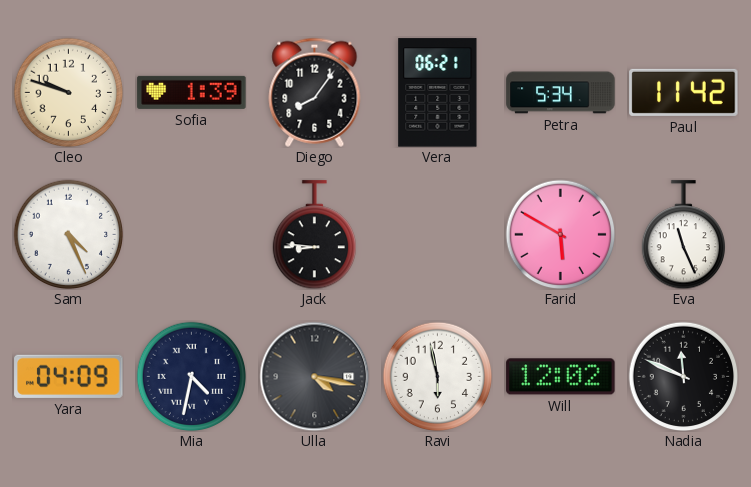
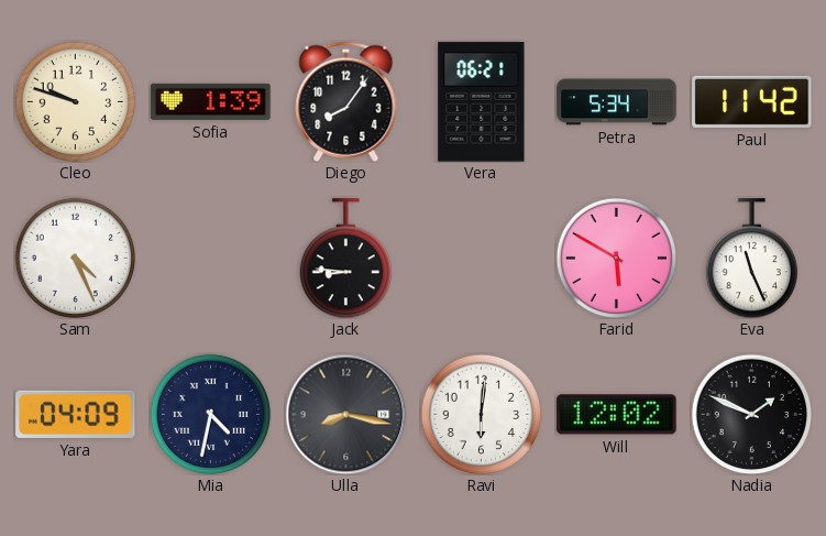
Ulla: 4:17 -> 8:17 (345, 414)
Ravi: 5:58 -> 6:01 (481, 414)
Nadia: 11:49 -> 1:49 (751, 414)
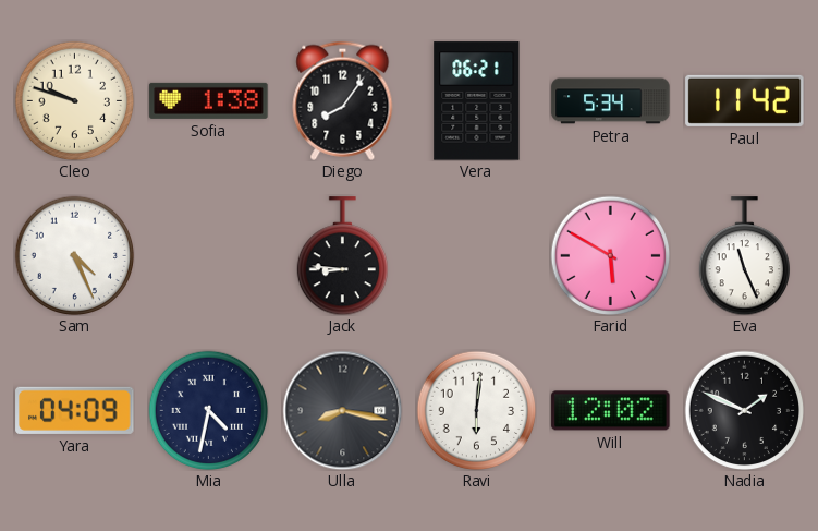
Sofia: 1:39 -> 1:38 (209, 100)
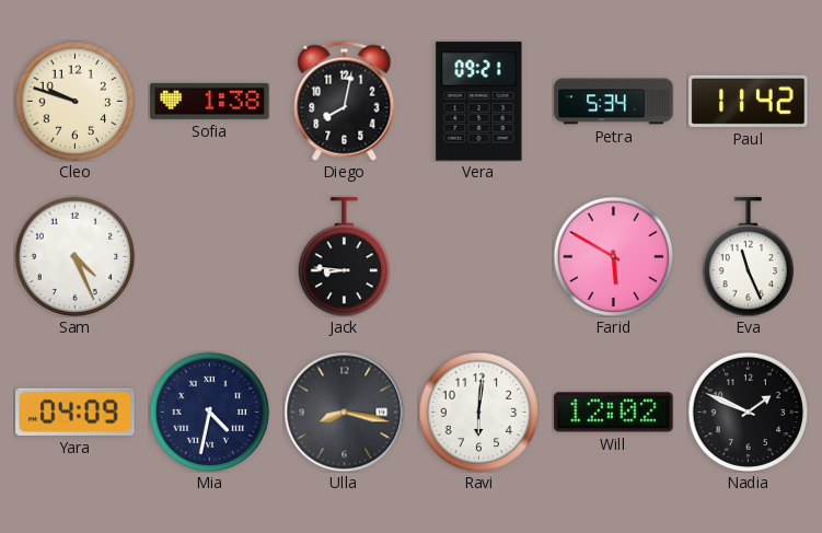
Diego: 8:06 -> 8:02 (345, 101)
Vera: 06:21 -> 09:21 (479, 102)
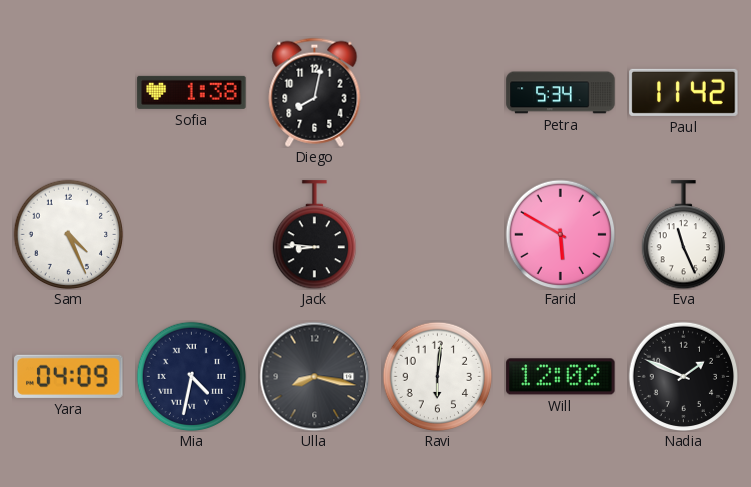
Cleo: 9:48 -> none (74, 101)
Vera: 09:21 -> none (479, 102)
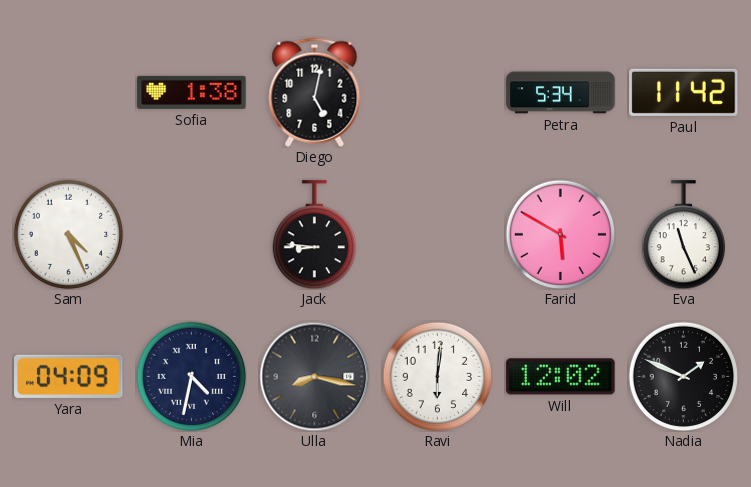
Diego: 8:02 -> 5:02 (315, 92)
